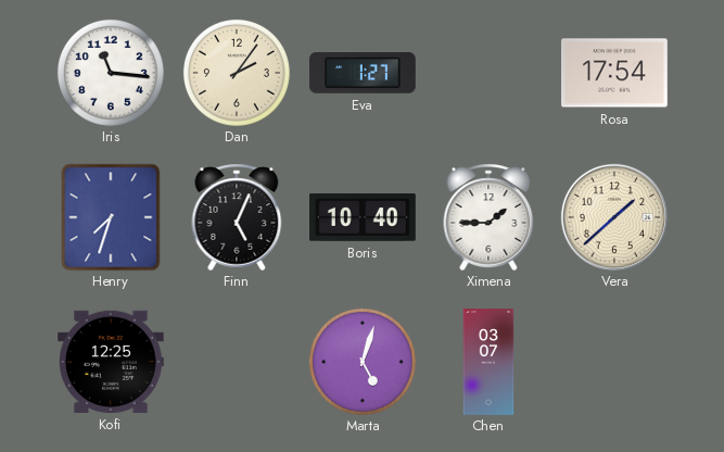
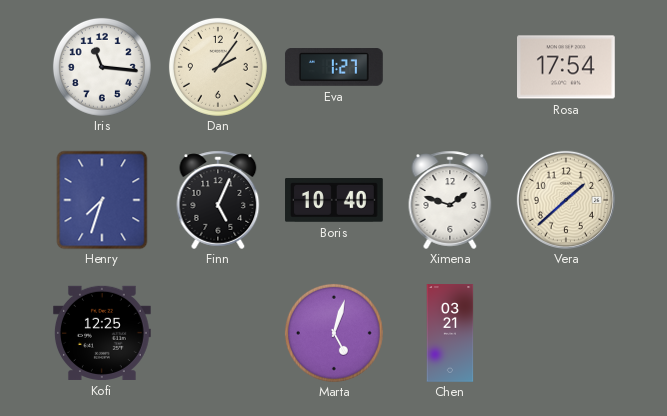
Ximena: 1:45 -> 1:48 (450, 200)
Chen: 03:07 -> 03:21 (450, 333)
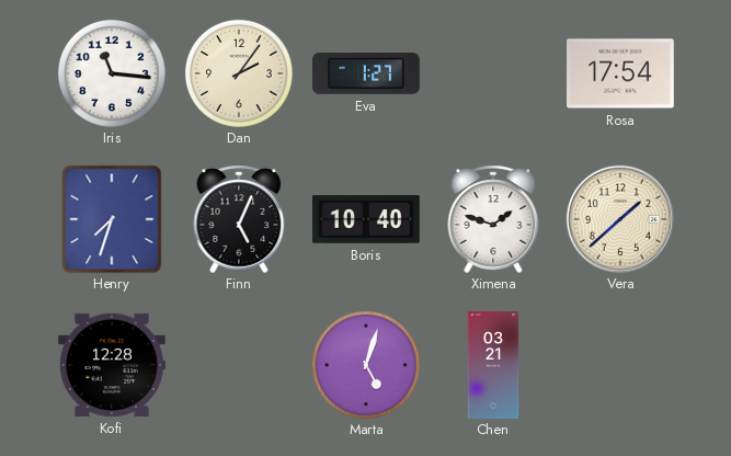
Kofi: 12:25 -> 12:28 (113, 365)
